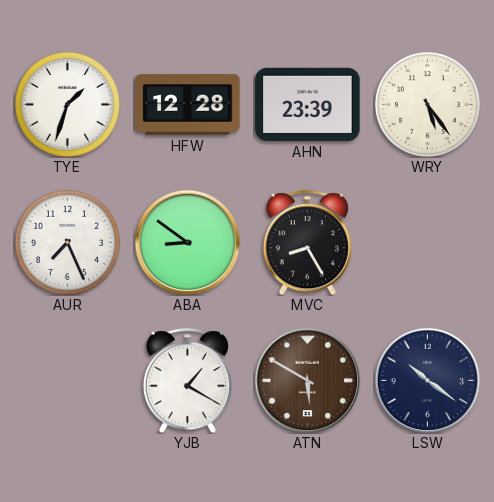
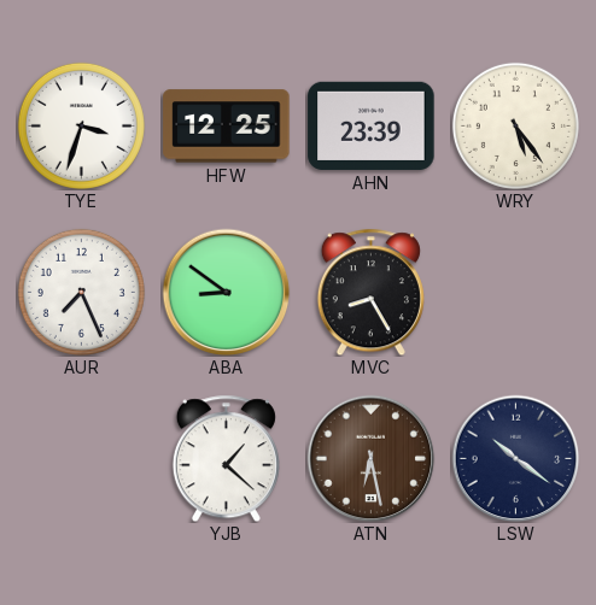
TYE: 1:33 -> 3:33 (81, 125)
HFW: 12:28 -> 12:25 (227, 127)
YJB: 1:20 -> 1:22 (226, 458)
ATN: 5:50 -> 6:28 (370, 458)
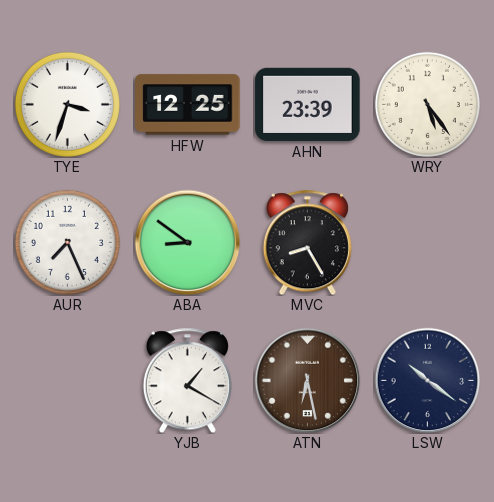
YJB: 1:22 -> 1:20 (187, 380)
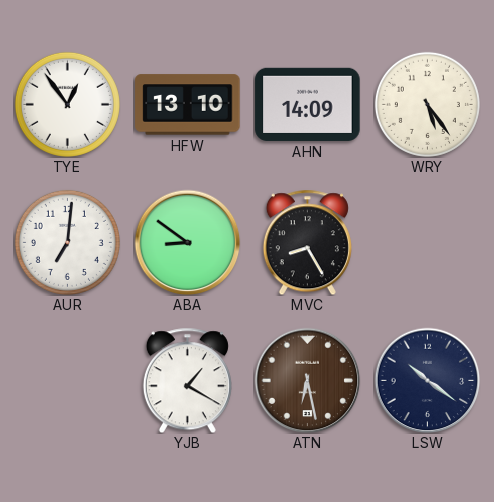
TYE: 3:33 -> 12:54 (67, 104)
HFW: 12:25 -> 13:10 (188, 105)
AHN: 23:39 -> 14:09 (308, 104)
AUR: 7:26 -> 7:01 (67, 242)
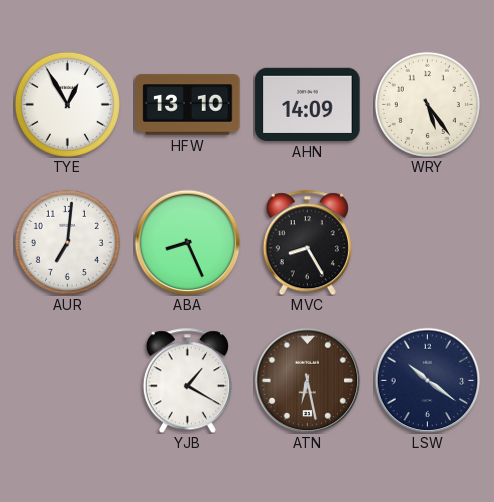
TYE: 12:54 -> 12:55 (67, 104)
ABA: 8:51 -> 8:26 (187, 242)
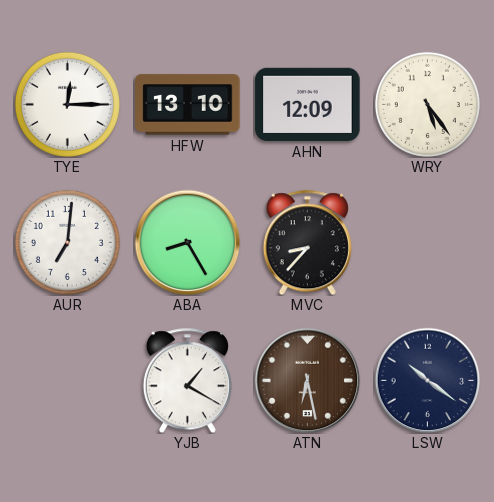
TYE: 12:55 -> 12:15 (67, 104)
AHN: 14:09 -> 12:09 (308, 104)
ABA: 8:26 -> 8:25 (187, 242)
MVC: 8:25 -> 8:37 (307, 242)
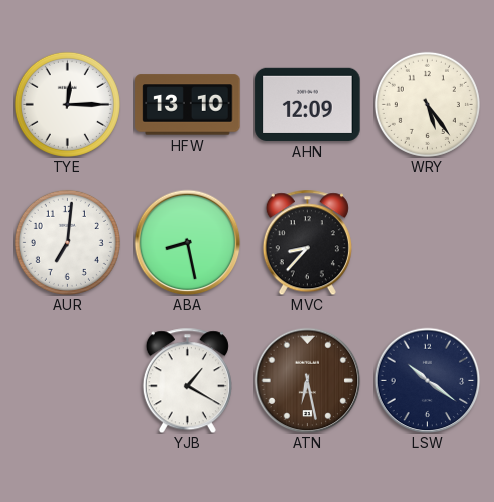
ABA: 8:25 -> 8:28 (187, 242)
